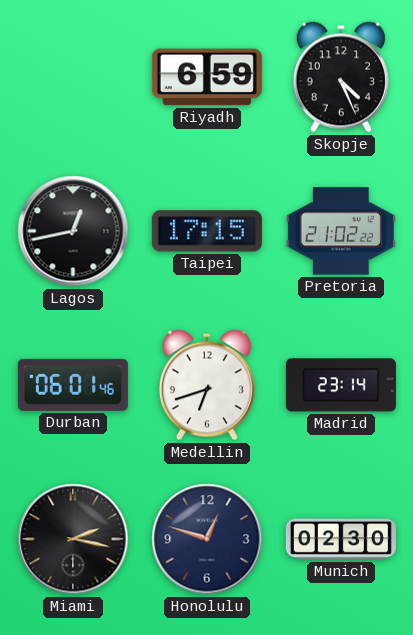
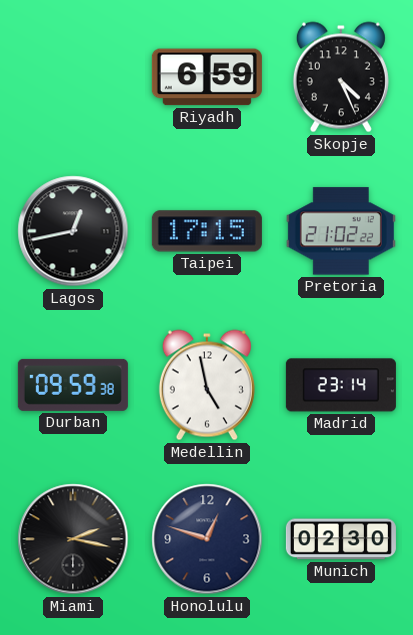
Durban: 06:01 -> 09:59 (73, 385)
Medellin: 6:42 -> 4:58 (207, 385)
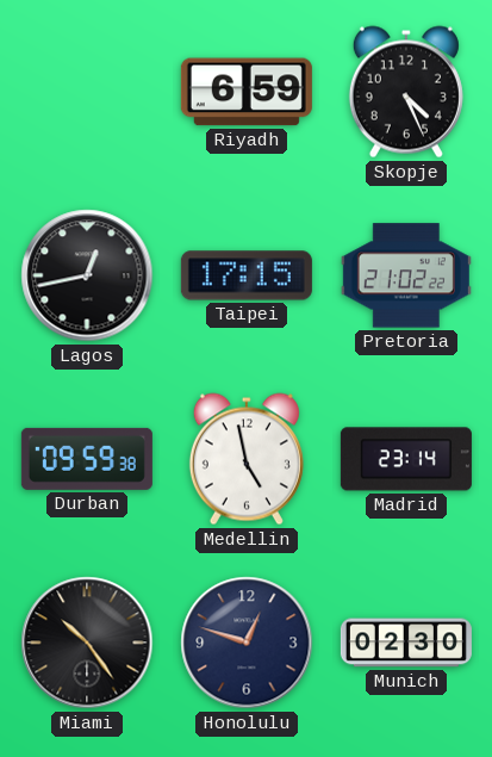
Miami: 2:17 -> 10:24 (87, 643)
